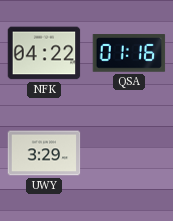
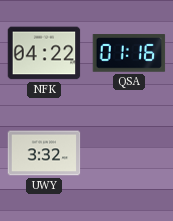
UWY: 3:29 -> 3:32 (44, 153)
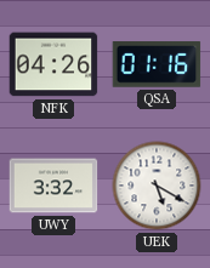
NFK: 04:22 -> 04:26 (53, 64)
UEK: none -> 5:20 (157, 186)
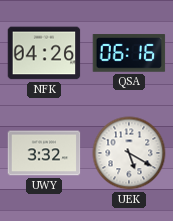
QSA: 01:16 -> 06:16 (129, 53)
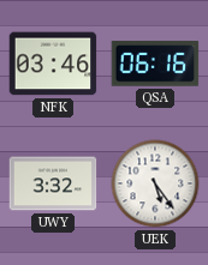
NFK: 04:26 -> 03:46 (53, 64)
UEK: 5:20 -> 5:24 (155, 183)
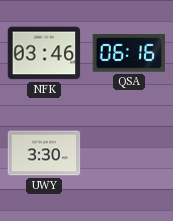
UWY: 3:32 -> 3:30 (44, 153)
UEK: 5:24 -> none (155, 183)
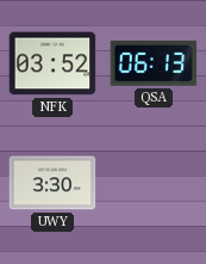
NFK: 03:46 -> 03:52 (52, 63)
QSA: 06:16 -> 06:13 (154, 63)
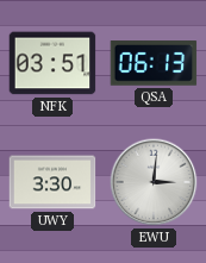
NFK: 03:52 -> 03:51 (52, 63)
EWU: none -> 3:01 (154, 182)
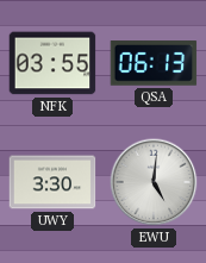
NFK: 03:51 -> 03:55 (52, 63)
EWU: 3:01 -> 5:01 (154, 182)
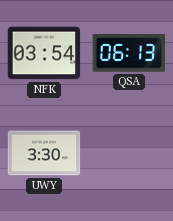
NFK: 03:55 -> 03:54 (44, 53)
EWU: 5:01 -> none (154, 182)
